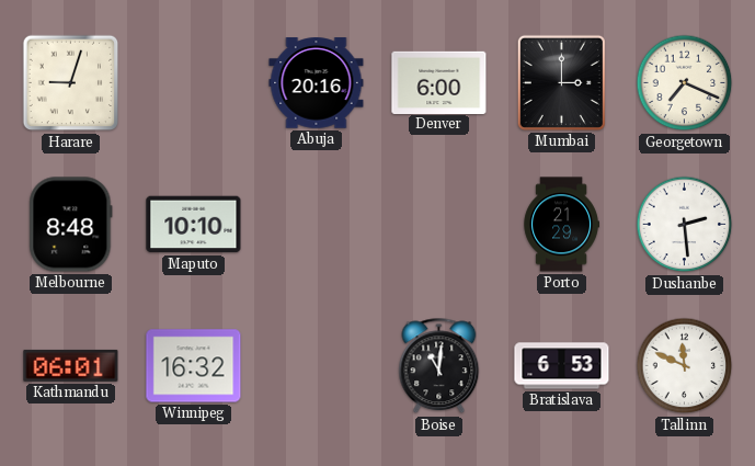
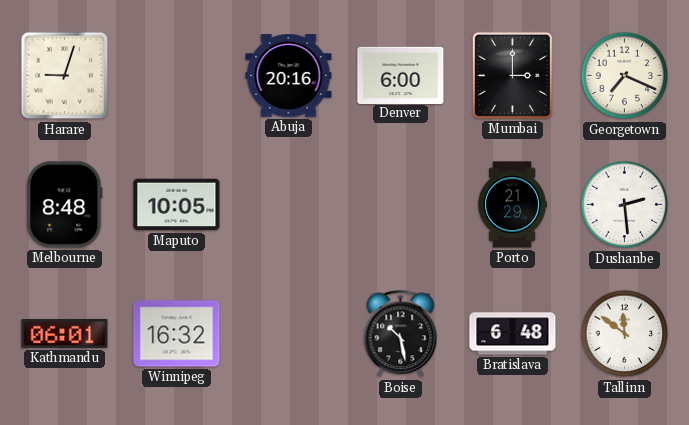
Maputo: 10:10 -> 10:05 (177, 205)
Boise: 11:01 -> 10:28 (401, 334)
Bratislava: 6:53 -> 6:48 (513, 334)
Tallinn: 11:49 -> 11:51 (625, 334)
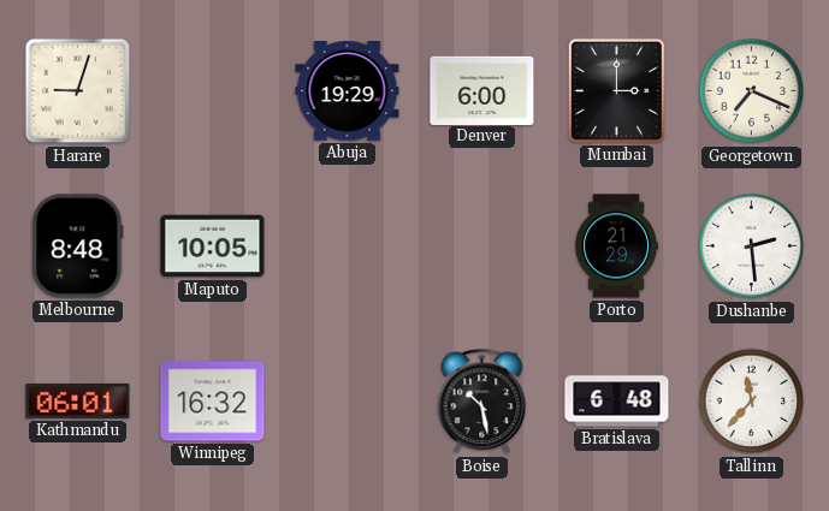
Abuja: 20:16 -> 19:29 (348, 91)
Tallinn: 11:51 -> 11:37 (752, 402)
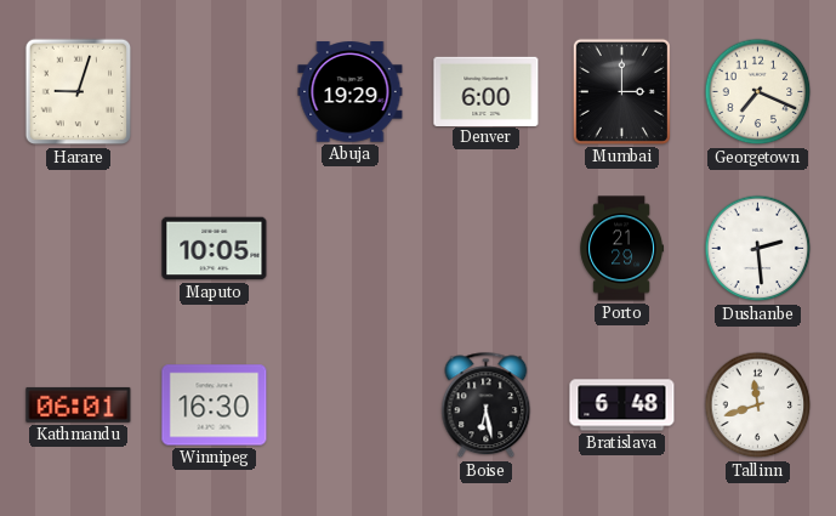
Melbourne: 8:48 -> none (78, 246)
Winnipeg: 16:32 -> 16:30 (215, 406)
Boise: 10:28 -> 6:28 (487, 406)
Tallinn: 11:37 -> 11:42 (758, 406)
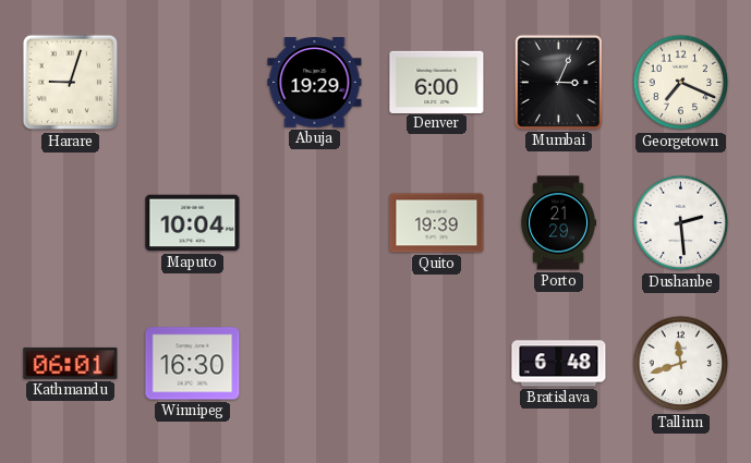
Mumbai: 3:00 -> 3:04 (558, 82)
Maputo: 10:05 -> 10:04 (193, 223)
Quito: none -> 19:39 (437, 223)
Boise: 6:28 -> none (487, 406)
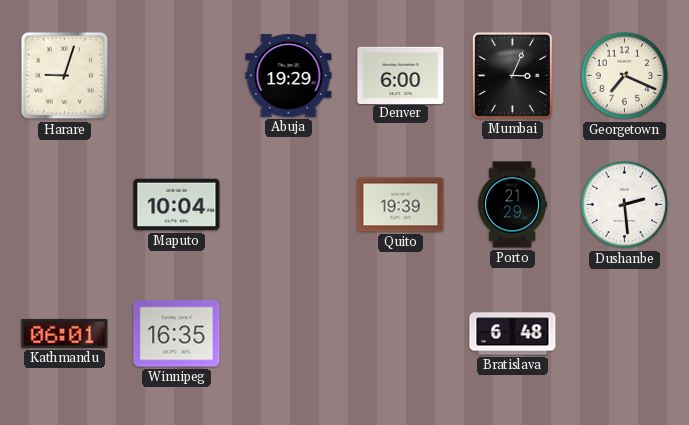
Winnipeg: 16:30 -> 16:35 (177, 334)
Tallinn: 11:42 -> none (681, 364)
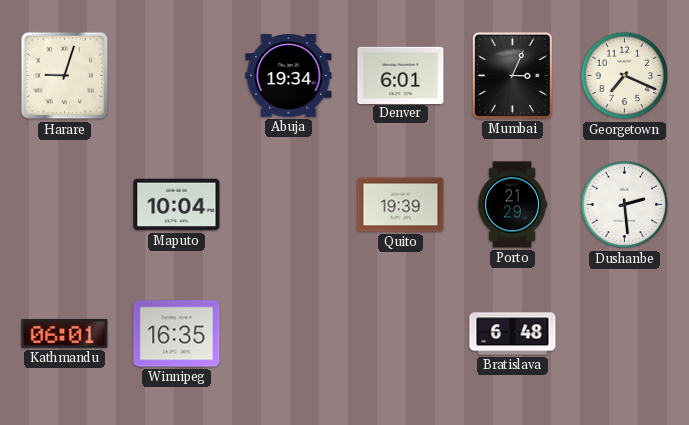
Abuja: 19:29 -> 19:34 (289, 76)
Denver: 6:00 -> 6:01 (401, 75)
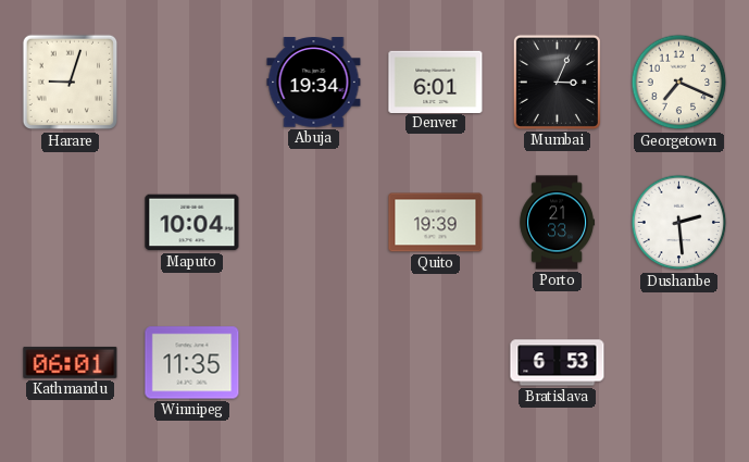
Porto: 21:29 -> 21:33 (557, 223)
Winnipeg: 16:35 -> 11:35 (192, 363)
Bratislava: 6:48 -> 6:53 (558, 363)
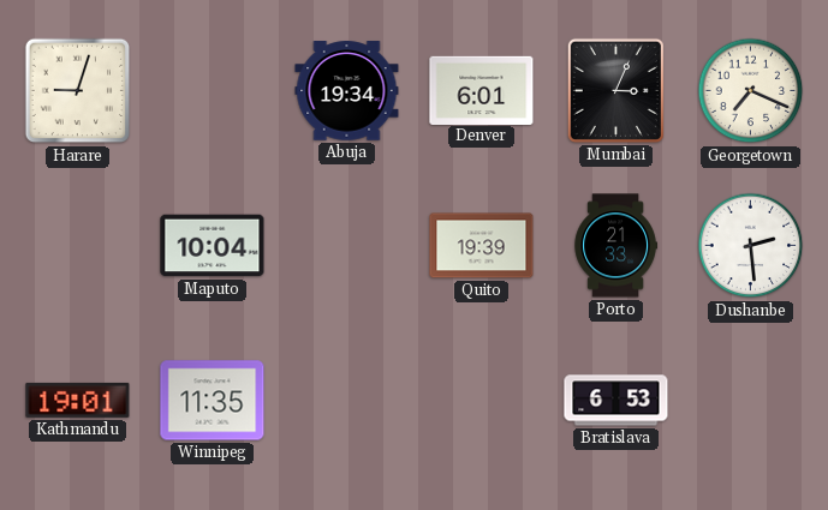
Kathmandu: 06:01 -> 19:01 (78, 400)
